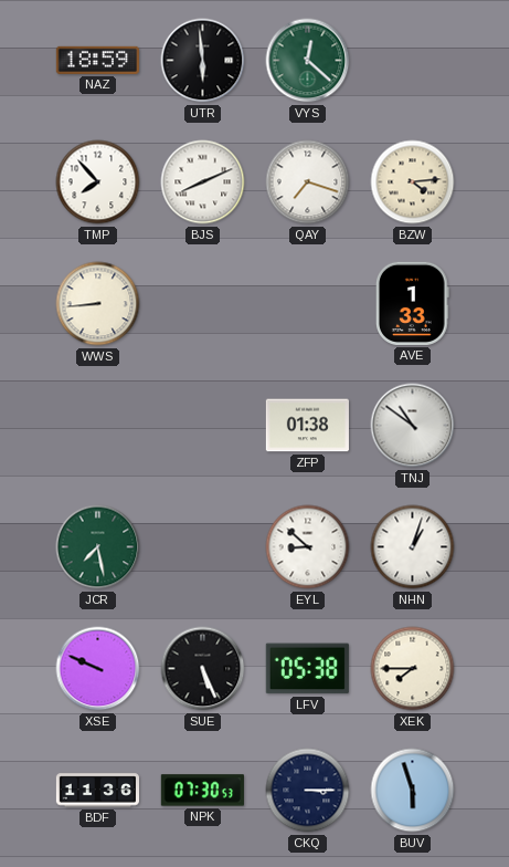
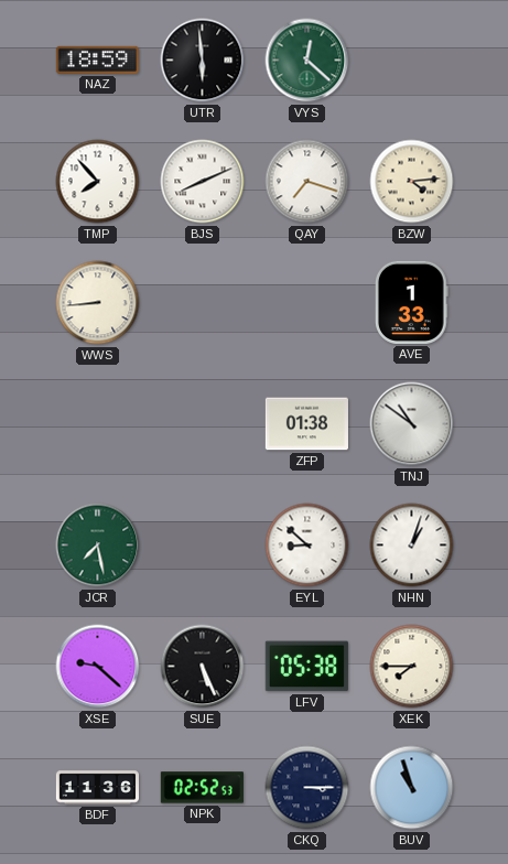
XSE: 9:49 -> 9:22 (98, 667)
NPK: 07:30 -> 02:52 (202, 788)
BUV: 5:57 -> 10:57 (412, 788)
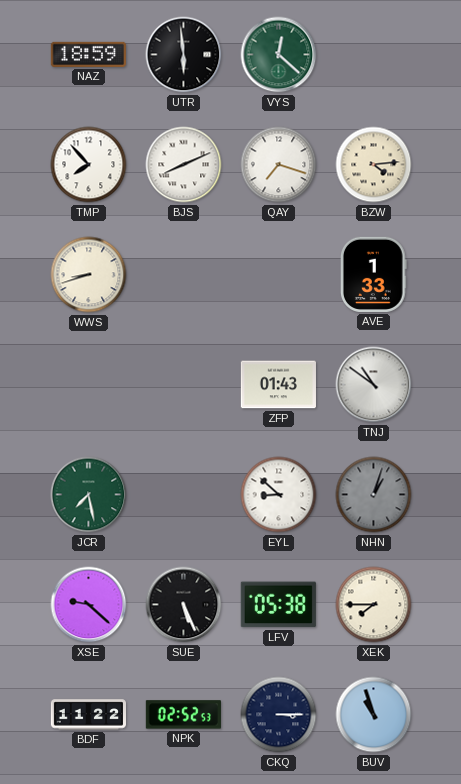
WWS: 8:44 -> 8:42 (89, 275)
ZFP: 01:38 -> 01:43 (278, 385)
NHN dial: white -> grey (374, 495)
BDF: 11:36 -> 11:22 (88, 715)
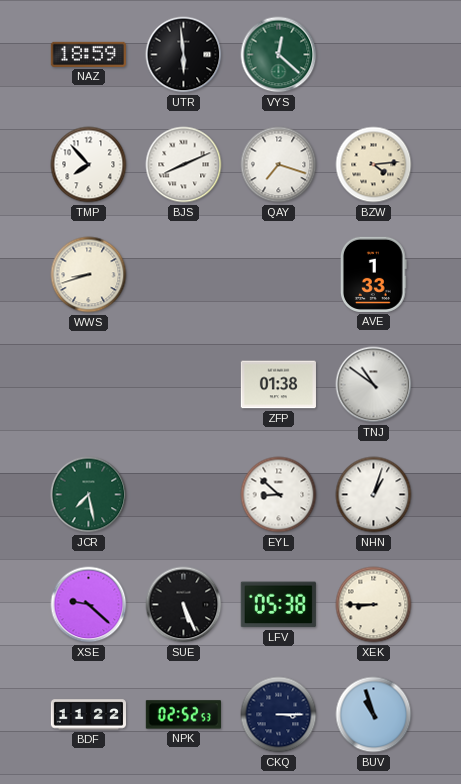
ZFP: 01:43 -> 01:38 (278, 385)
NHN dial: grey -> white (374, 495)
XEK: 7:45 -> 8:45 (374, 605)
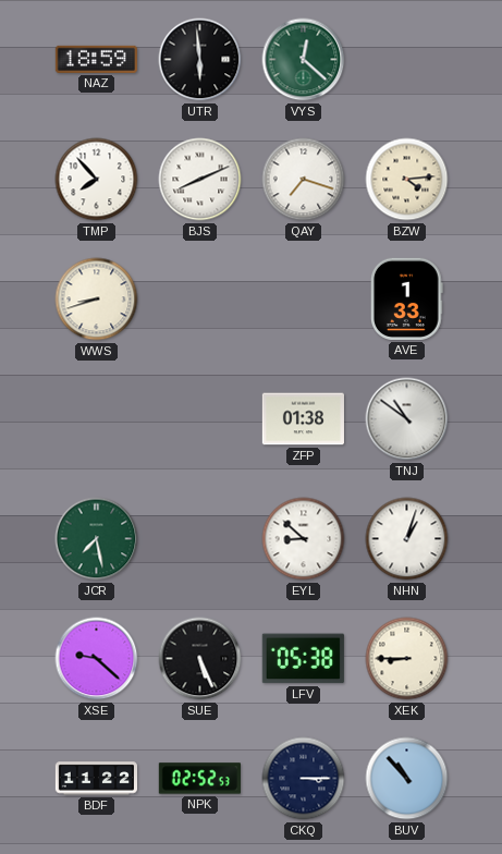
BUV: 10:57 -> 10:53 (407, 779)
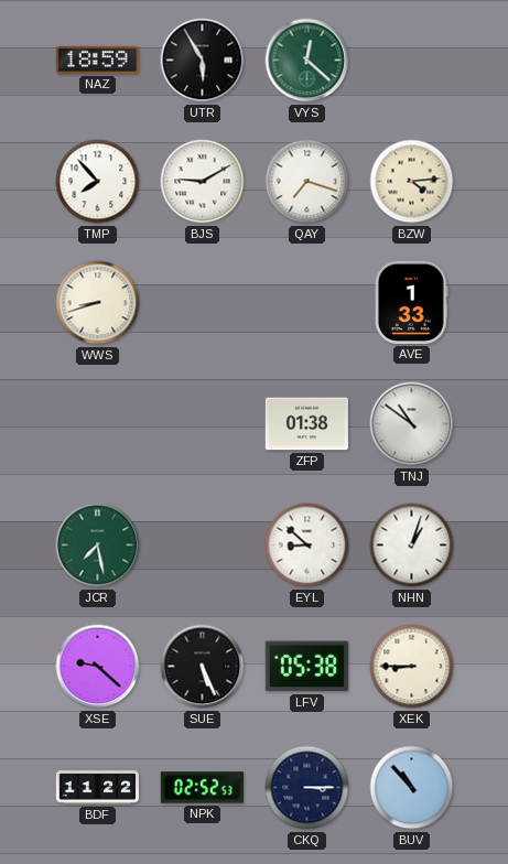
UTR: 5:59 -> 5:55 (203, 61)
BJS: 8:11 -> 9:10 (203, 182)
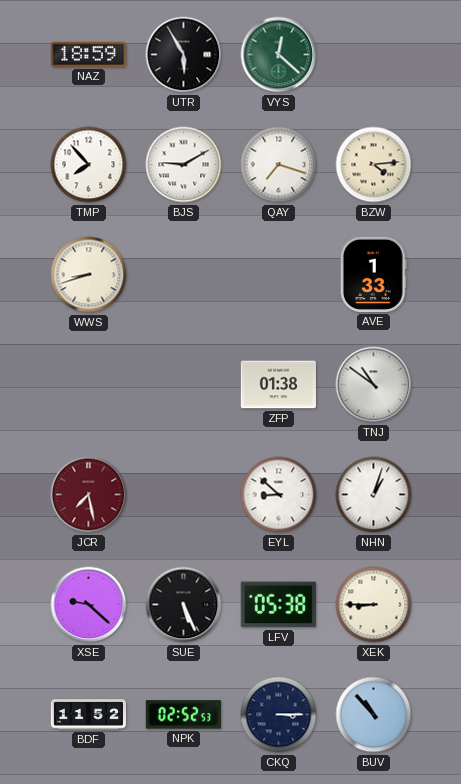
JCR dial: green -> burgundy (89, 495)
BDF: 11:22 -> 11:52 (88, 715)
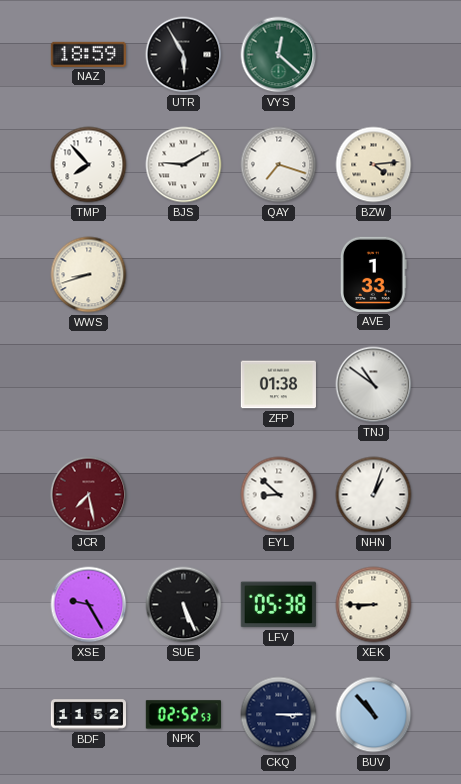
XSE: 9:22 -> 9:25 (89, 605)
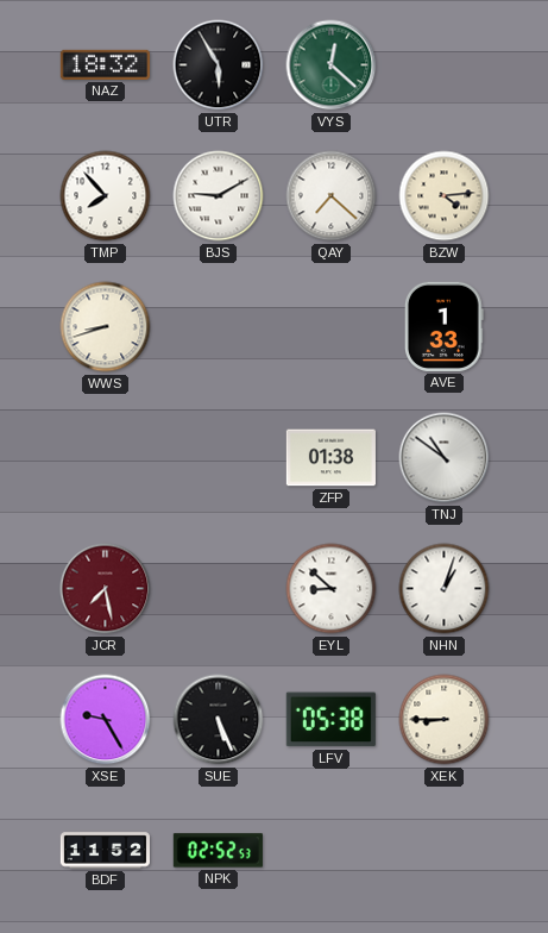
NAZ: 18:59 -> 18:32 (105, 64)
QAY: 7:18 -> 7:22 (332, 196)
CKQ: 3:15 -> none (279, 715)
BUV: 10:53 -> none (374, 715)
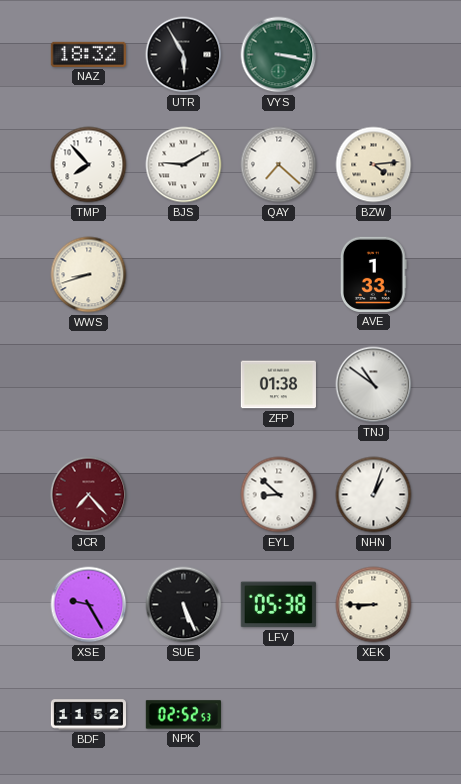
VYS: 12:22 -> 3:17 (279, 55)
JCR: 7:28 -> 7:23 (89, 495)
